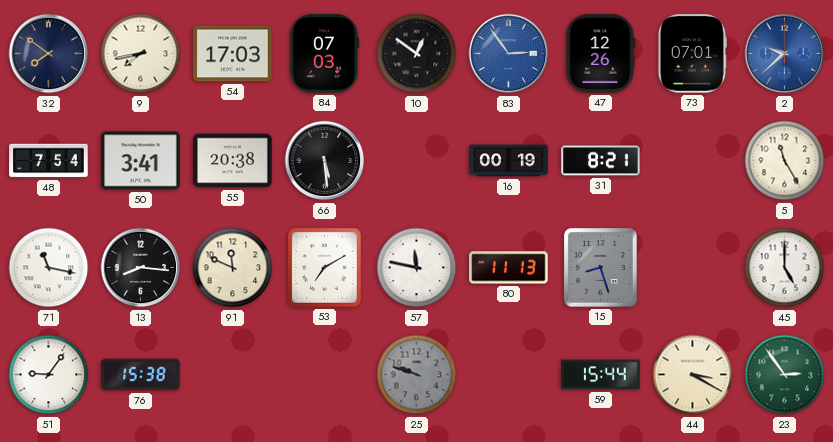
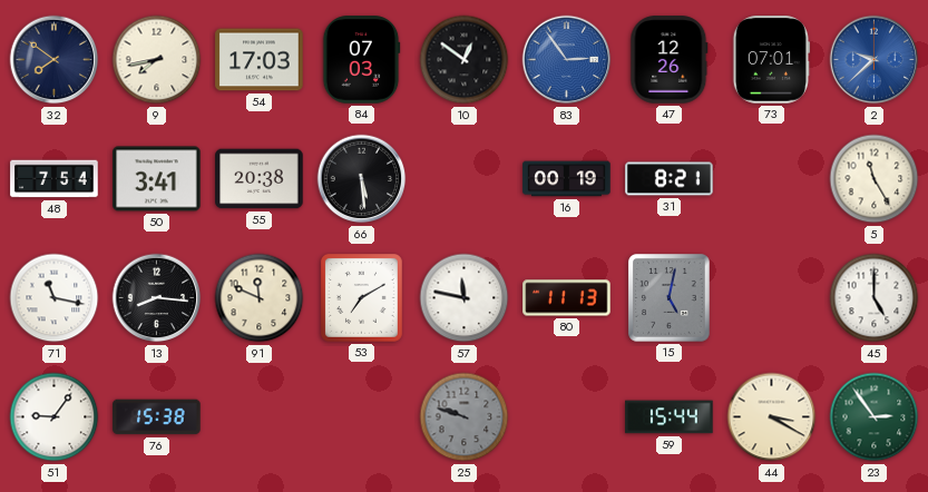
15: 8:27 -> 5:02 (670, 298)
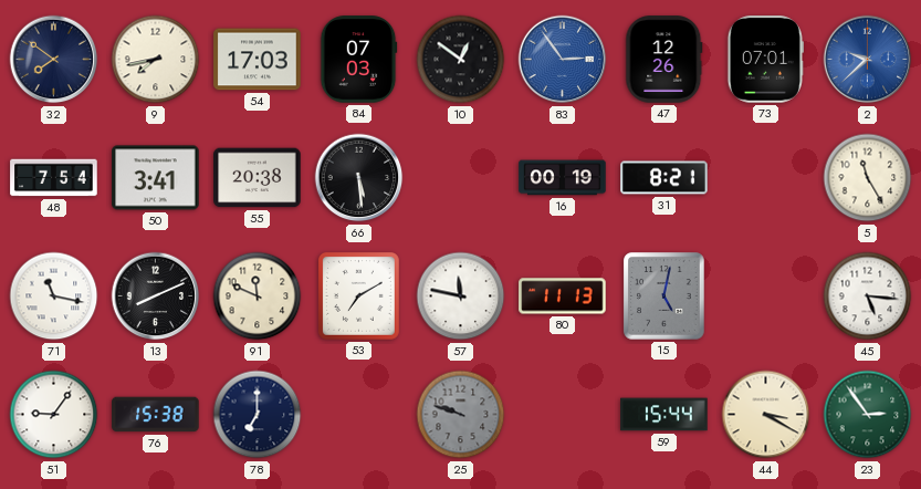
13: 8:16 -> 8:11 (156, 296)
45: 5:00 -> 5:16 (868, 296)
78: none -> 7:00 (258, 415)
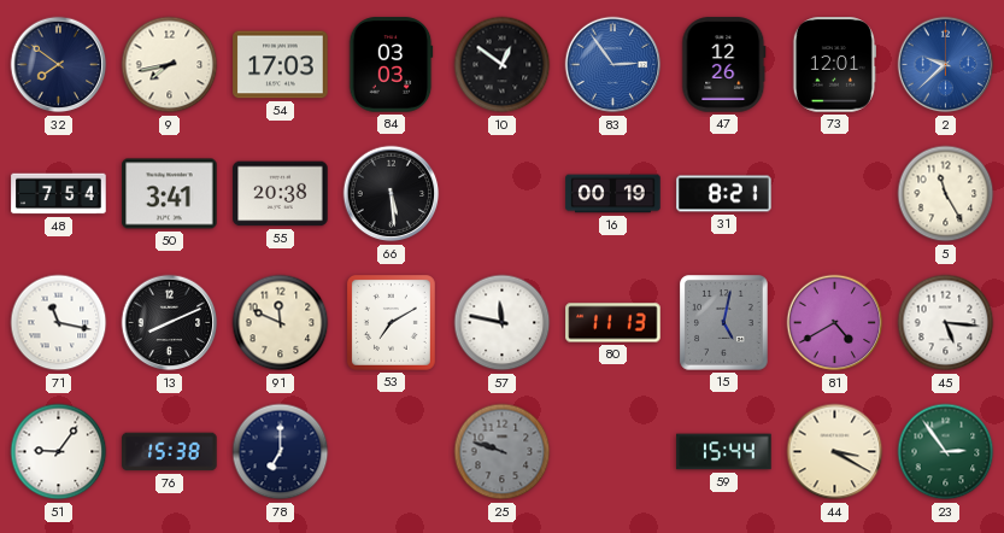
84: 07:03 -> 03:03 (391, 65)
73: 07:01 -> 12:01 (834, 65)
81: none -> 4:40 (835, 323)
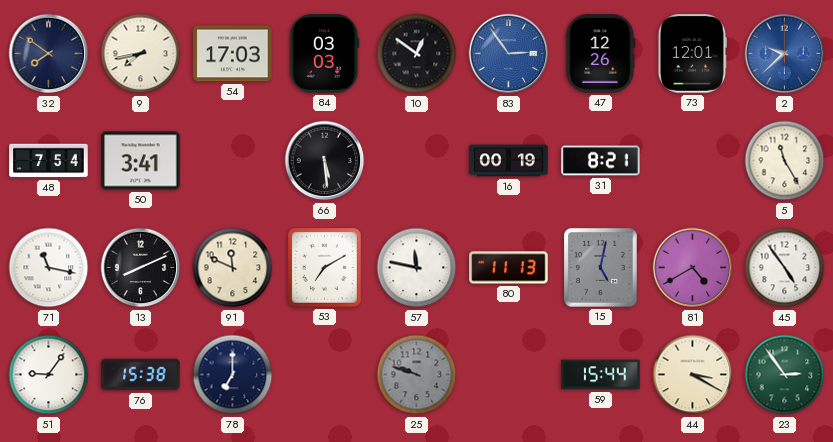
55: 20:38 -> none (281, 194)
45: 5:16 -> 4:54 (785, 268)
